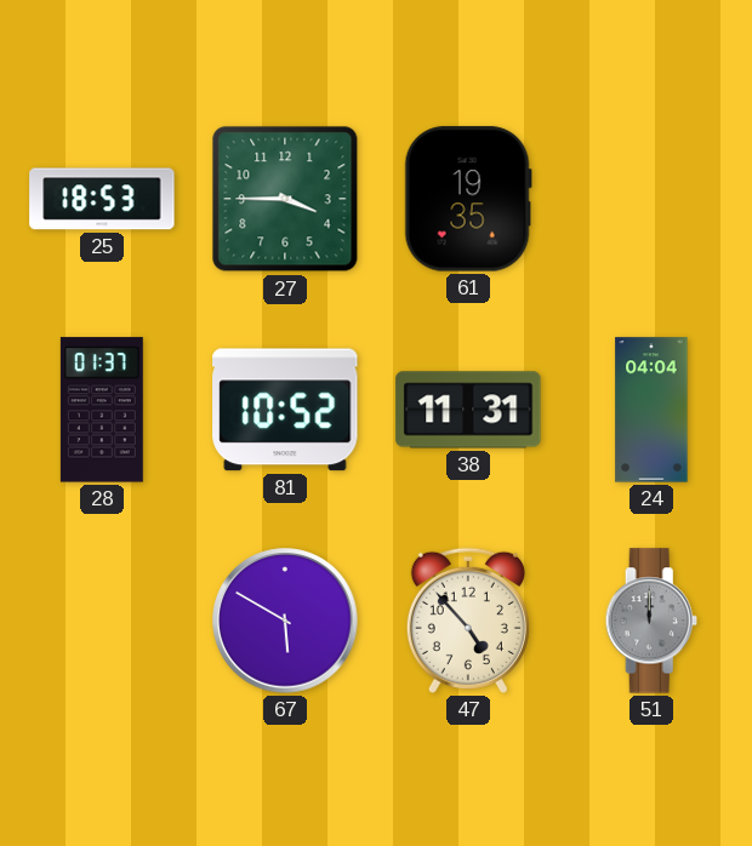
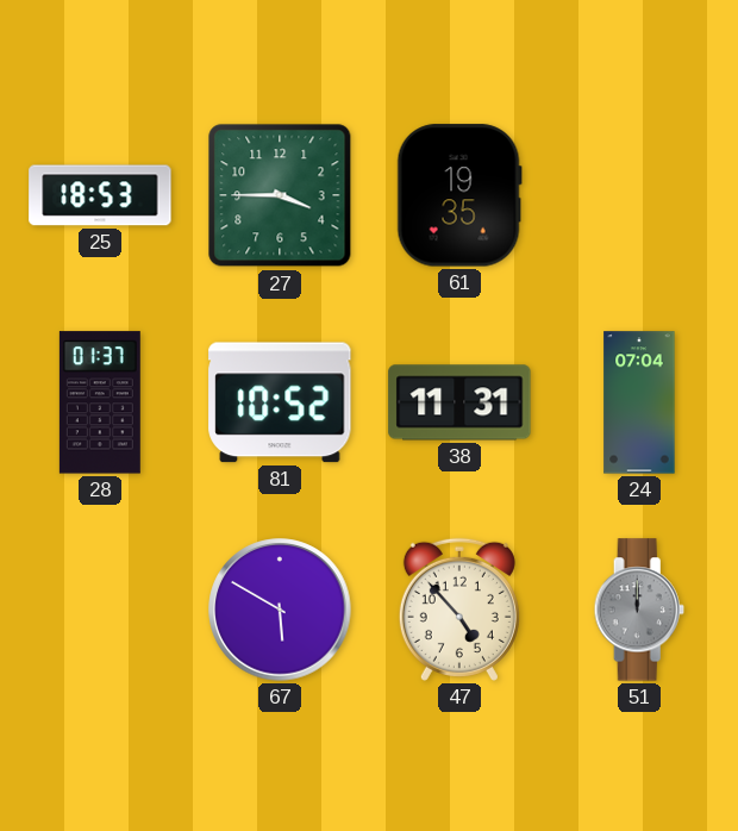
24: 04:04 -> 07:04 (639, 402)
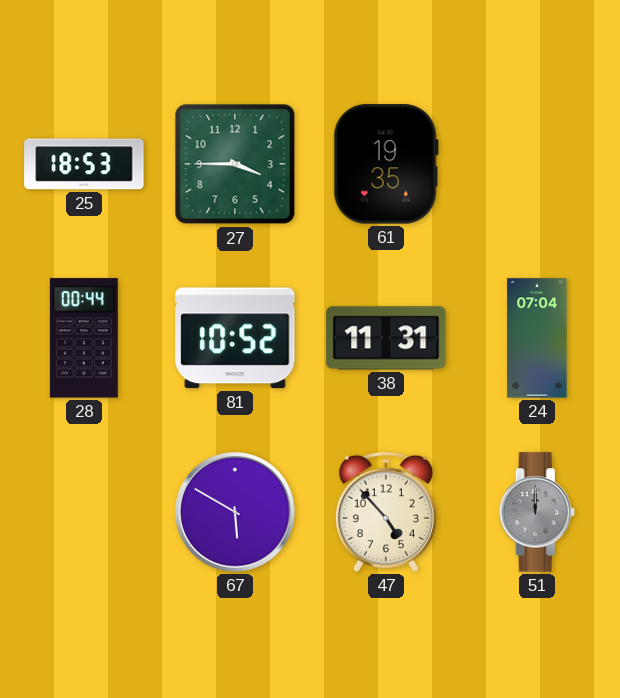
28: 01:37 -> 00:44 (84, 338)
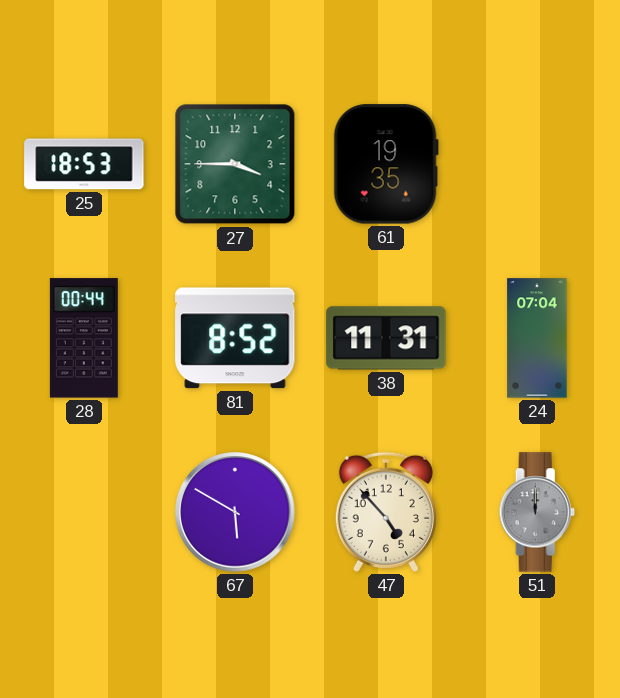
81: 10:52 -> 8:52 (235, 338)
